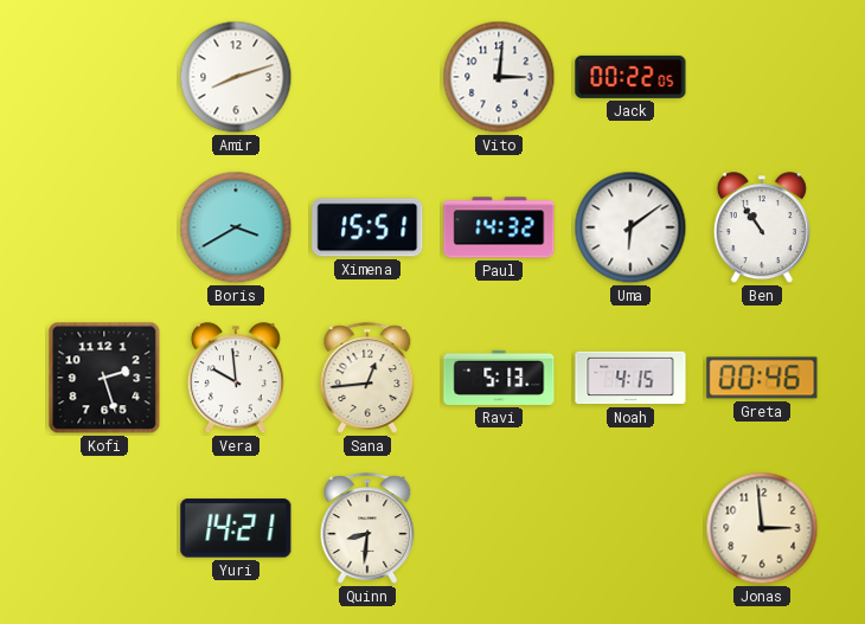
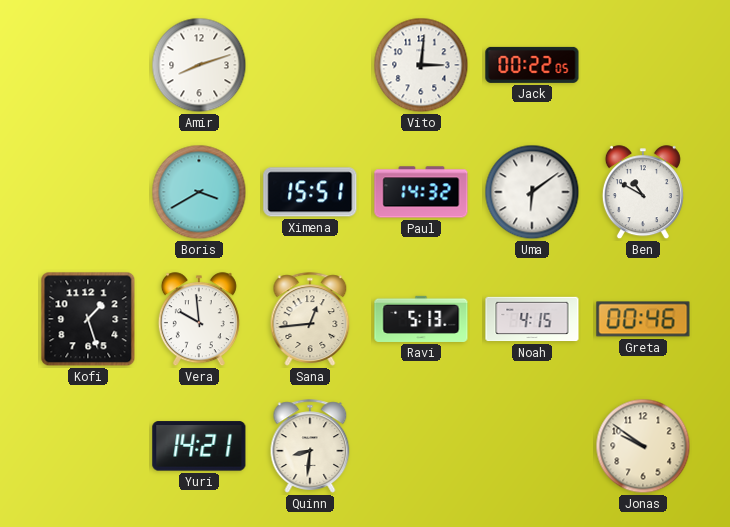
Ben: 10:54 -> 10:50 (643, 193)
Kofi: 2:27 -> 1:27 (88, 319)
Jonas: 2:59 -> 9:51 (643, 446)
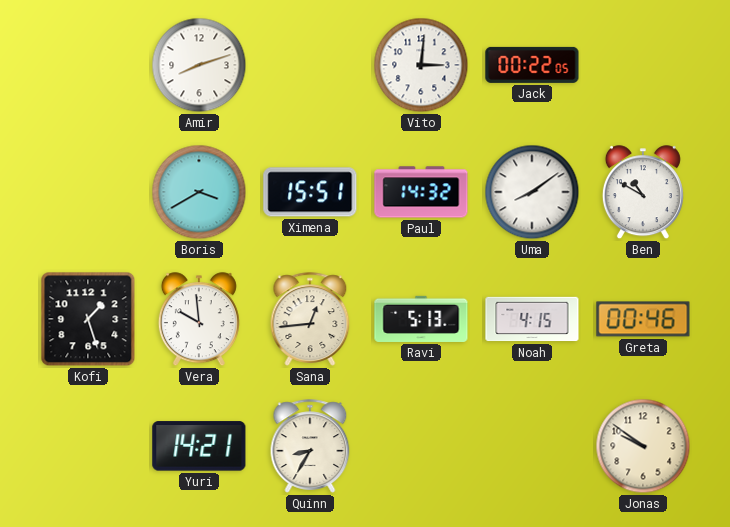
Uma: 6:09 -> 8:09 (532, 192)
Quinn: 8:31 -> 8:35 (310, 446)
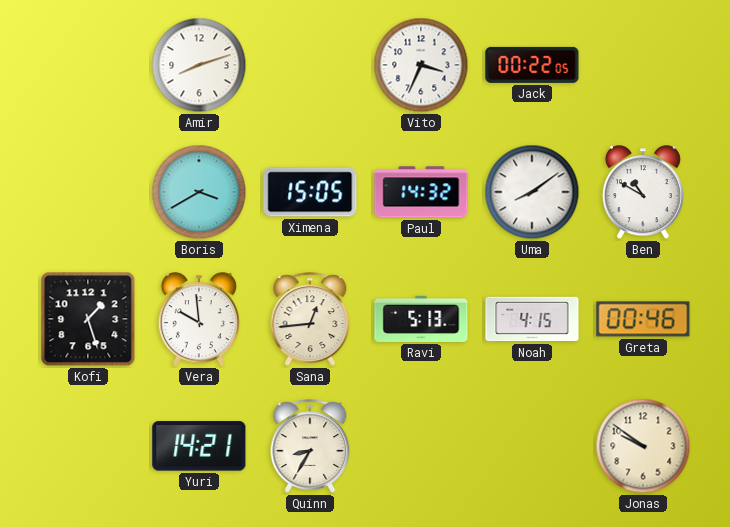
Vito: 3:01 -> 3:34 (421, 65)
Ximena: 15:51 -> 15:05 (310, 192)
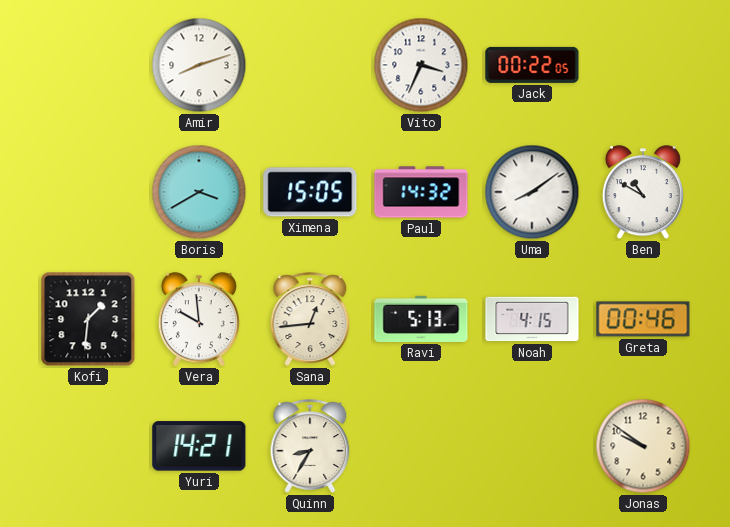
Kofi: 1:27 -> 1:31 (88, 319)
